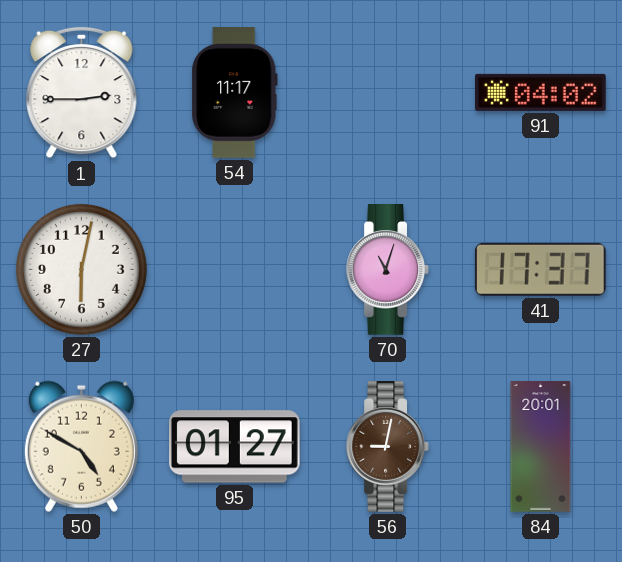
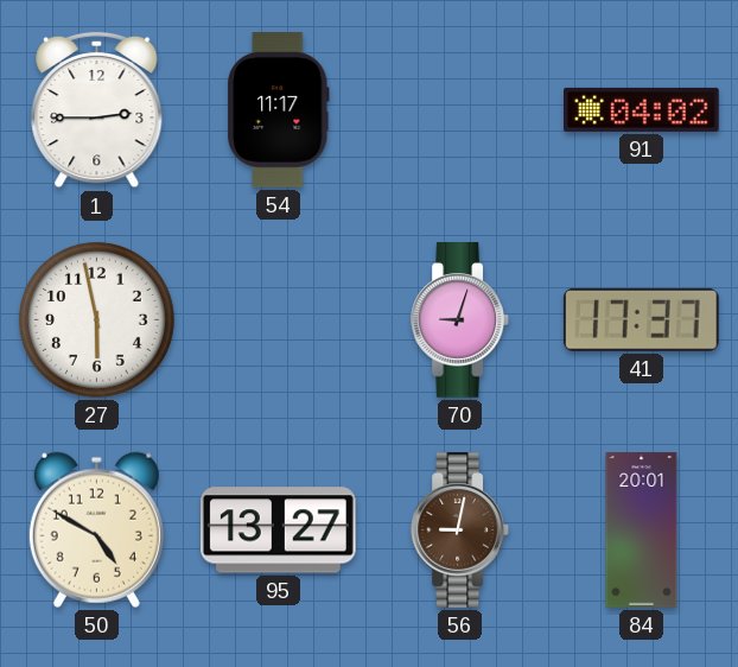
27: 6:02 -> 5:58 (96, 319)
70: 11:03 -> 9:03 (459, 320)
95: 01:27 -> 13:27 (279, 531)
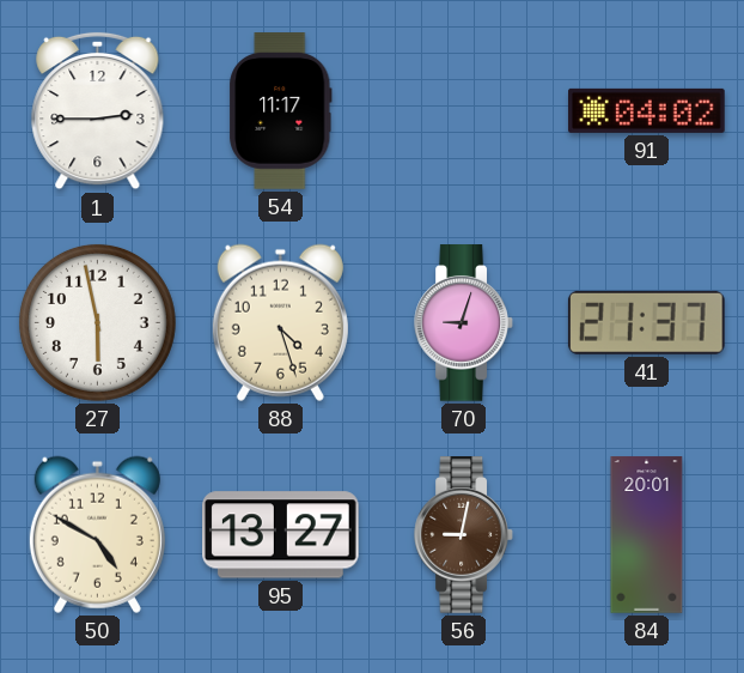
88: none -> 4:27 (280, 322)
41: 17:37 -> 21:37 (646, 322)
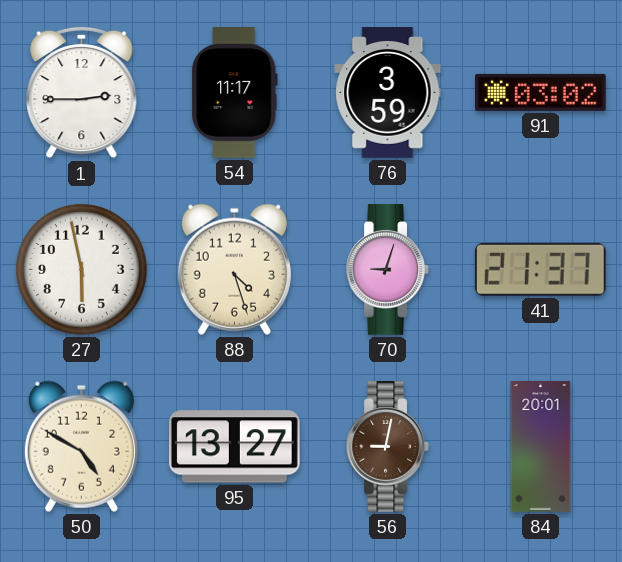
76: none -> 3:59 (388, 93)
91: 04:02 -> 03:02 (541, 92)
